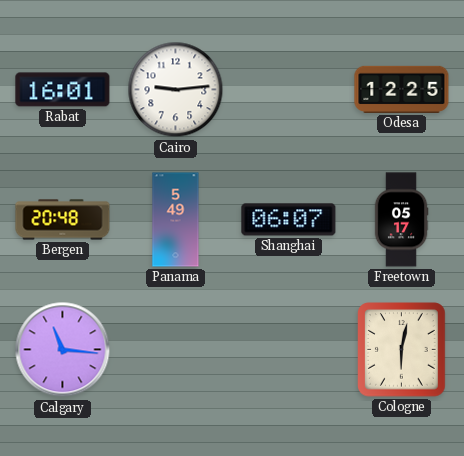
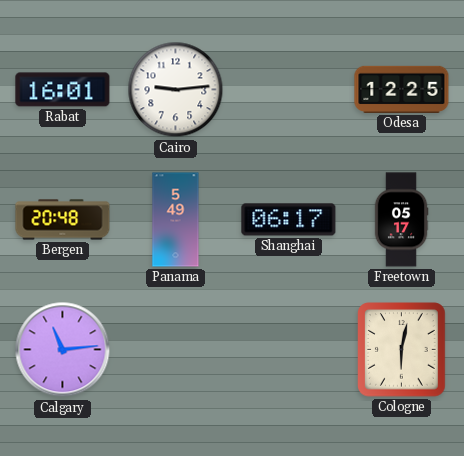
Shanghai: 06:07 -> 06:17 (289, 220)
Calgary: 11:16 -> 11:14 (63, 350)
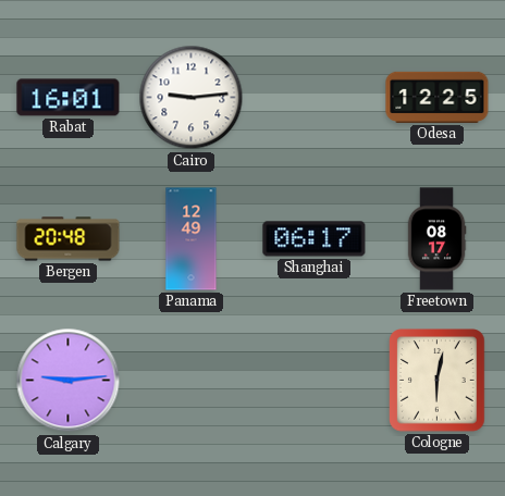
Panama: 5:49 -> 12:49 (192, 239)
Freetown: 05:17 -> 08:17 (436, 239)
Calgary: 11:14 -> 9:14 (69, 381)
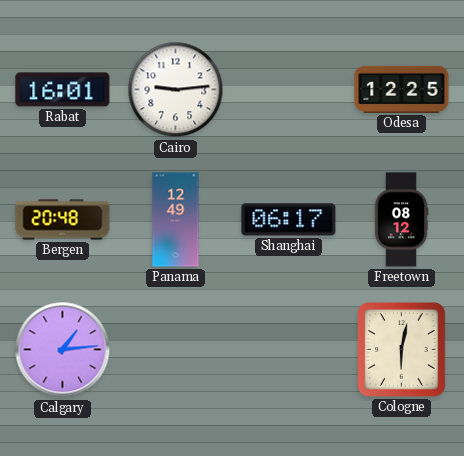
Freetown: 08:17 -> 08:12 (401, 220)
Calgary: 9:14 -> 1:14 (63, 350)
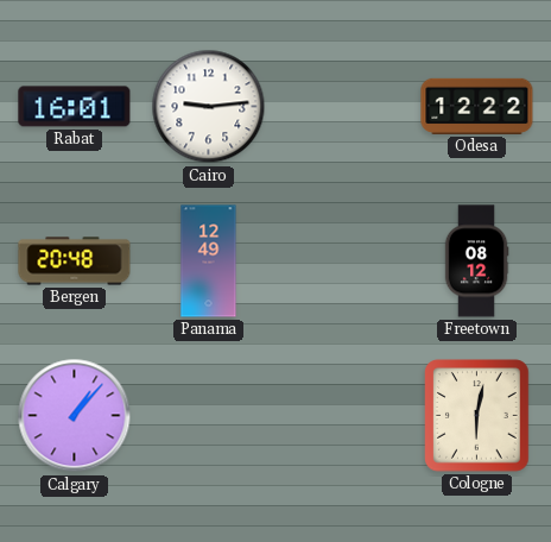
Odesa: 12:25 -> 12:22 (477, 106)
Shanghai: 06:17 -> none (289, 220)
Calgary: 1:14 -> 1:07 (75, 416)
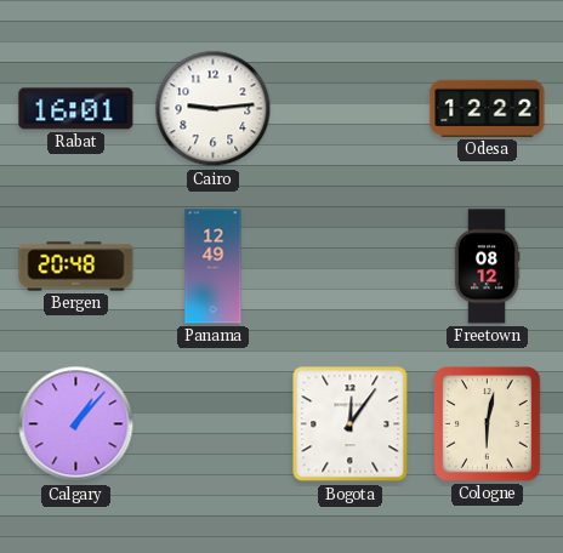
Bogota: none -> 12:06 (351, 424)
